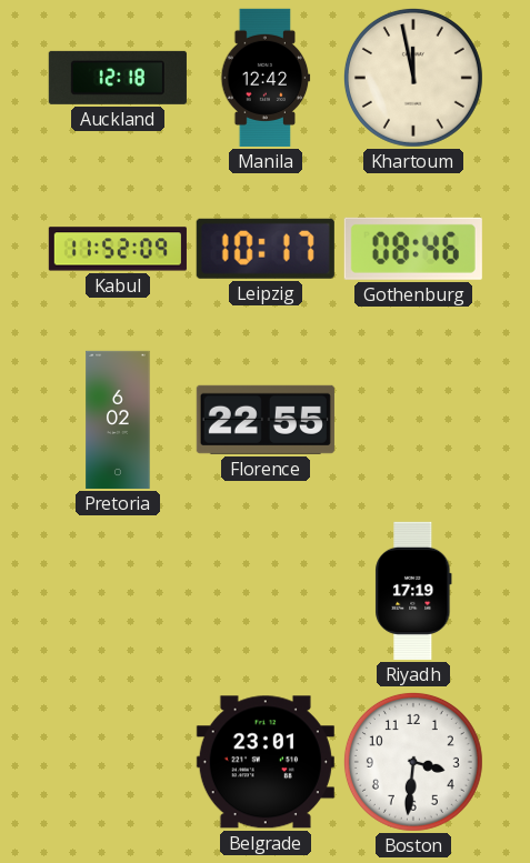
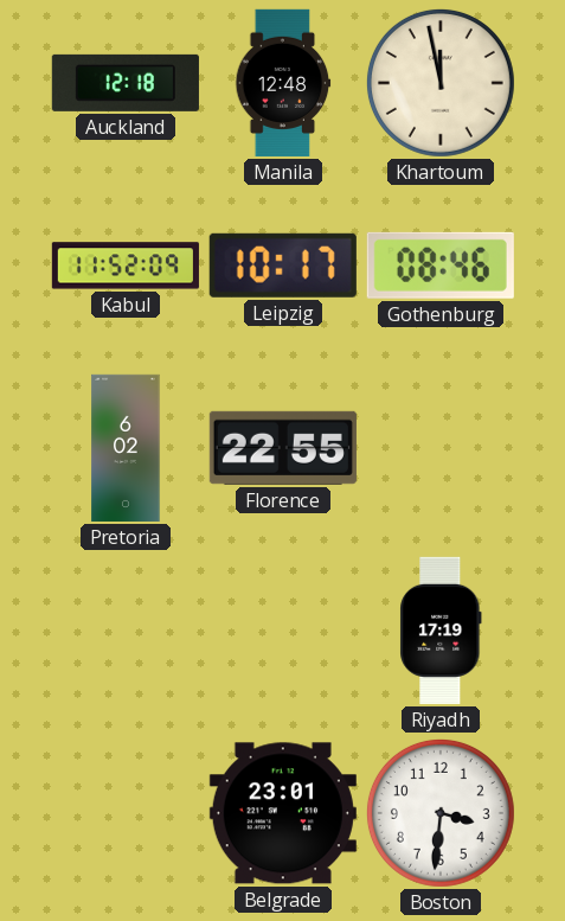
Manila: 12:42 -> 12:48 (283, 83)
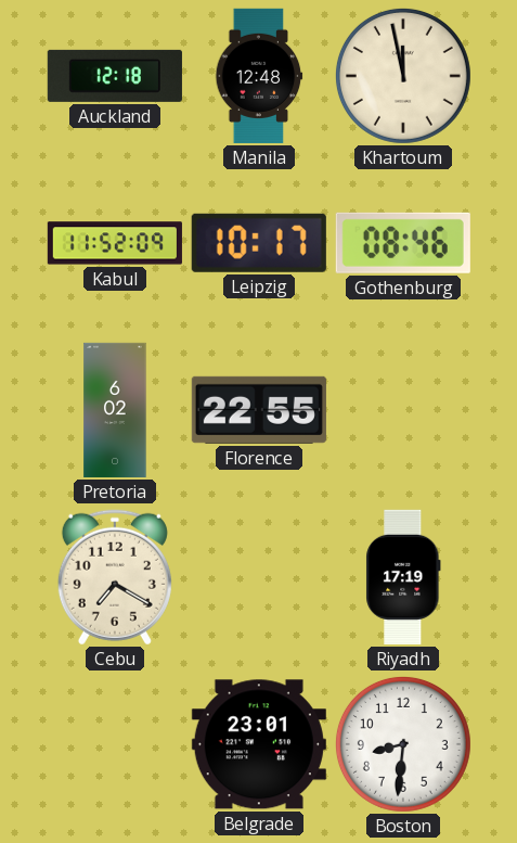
Cebu: none -> 7:20 (115, 577)
Boston: 3:31 -> 8:31 (403, 744)
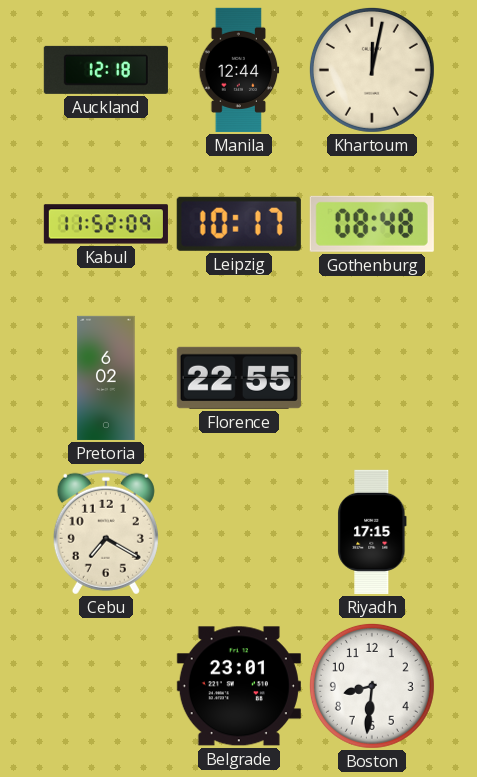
Manila: 12:48 -> 12:44 (239, 70)
Khartoum: 11:58 -> 12:02 (372, 70)
Gothenburg: 08:46 -> 08:48 (372, 224)
Riyadh: 17:19 -> 17:15 (372, 532)
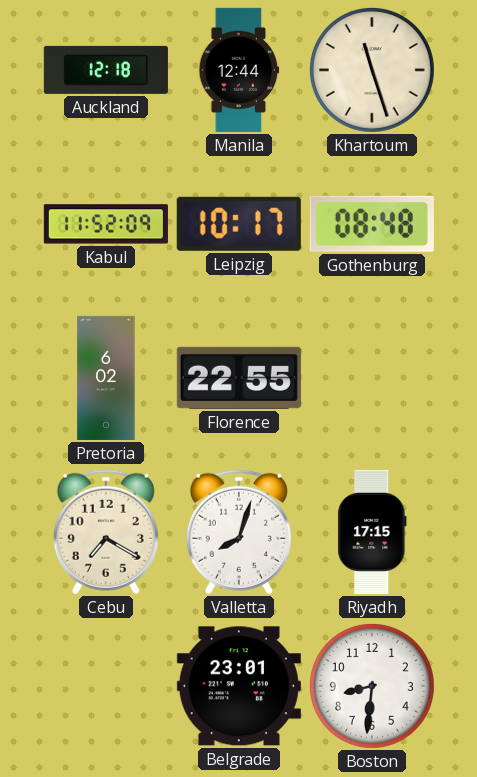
Khartoum: 12:02 -> 11:27 (372, 70)
Valletta: none -> 8:03 (239, 532)
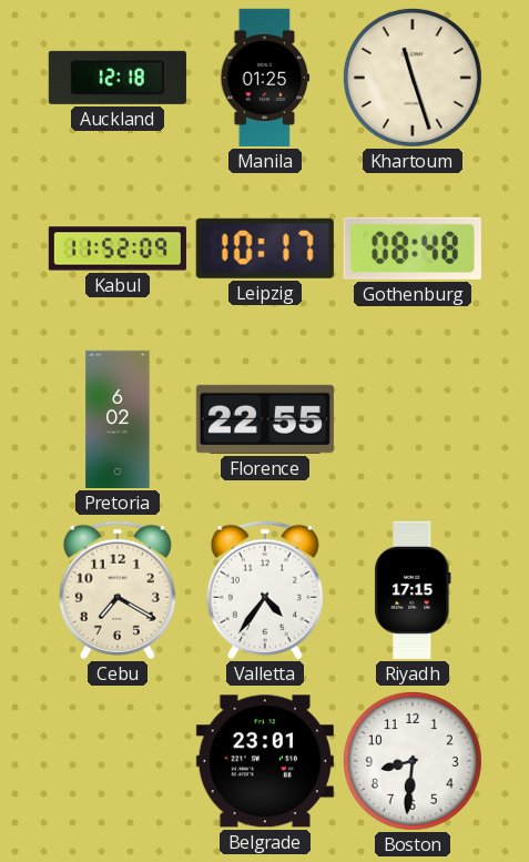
Manila: 12:44 -> 01:25 (265, 78)
Valletta: 8:03 -> 4:36 (265, 590)
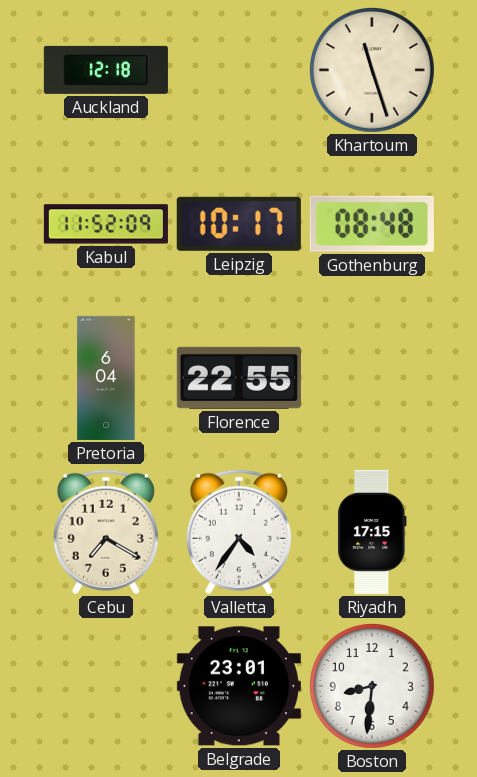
Manila: 01:25 -> none (265, 78)
Pretoria: 6:02 -> 6:04 (106, 378)
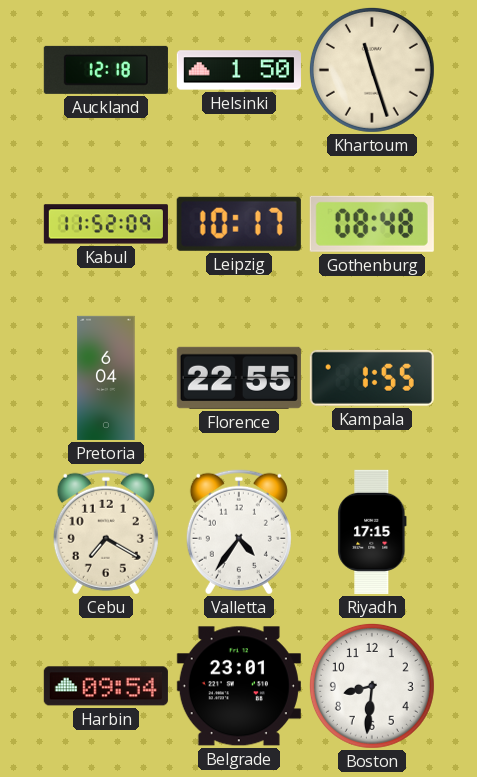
Helsinki: none -> 1:50 (239, 70)
Kampala: none -> 1:55 (372, 378)
Harbin: none -> 09:54 (106, 686)
